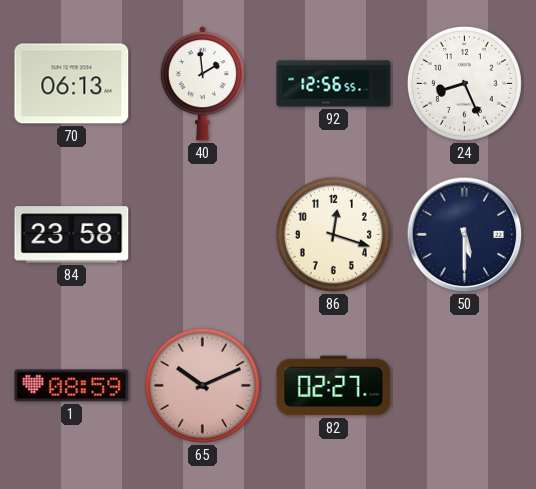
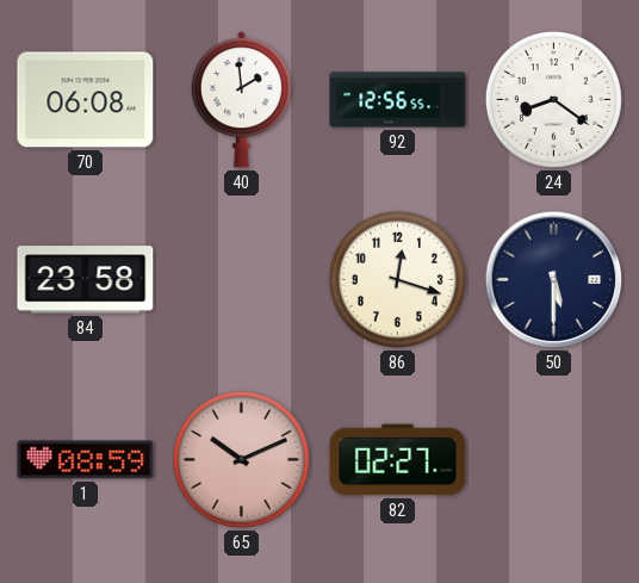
70: 06:13 -> 06:08 (86, 100)
24: 8:26 -> 8:21 (553, 99)
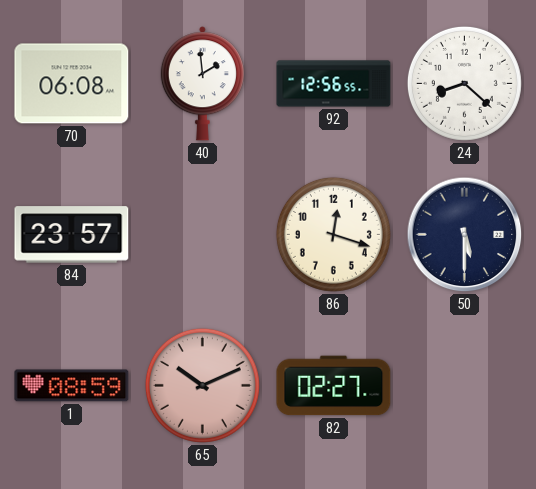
24: 8:21 -> 8:22 (464, 83)
84: 23:58 -> 23:57 (72, 235)
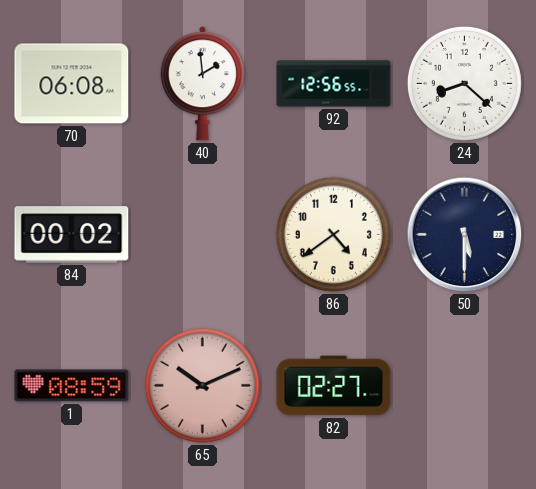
84: 23:57 -> 00:02 (72, 235)
86: 12:18 -> 4:39 (333, 234)
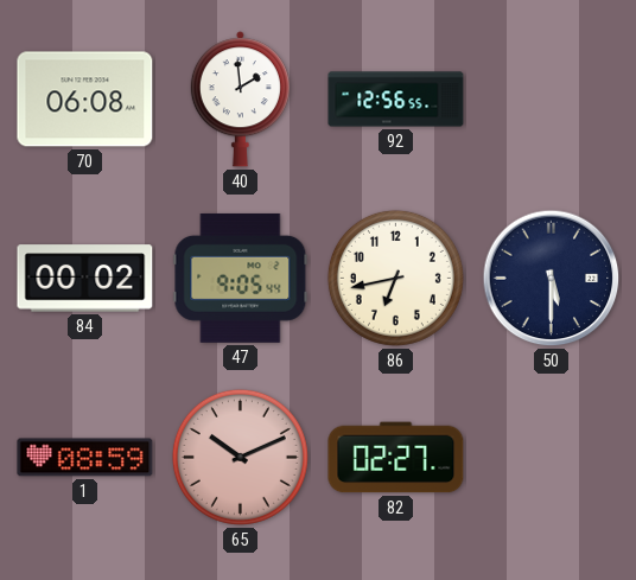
24: 8:22 -> none (464, 83)
47: none -> 9:05 (241, 278)
86: 4:39 -> 6:43 (395, 278)
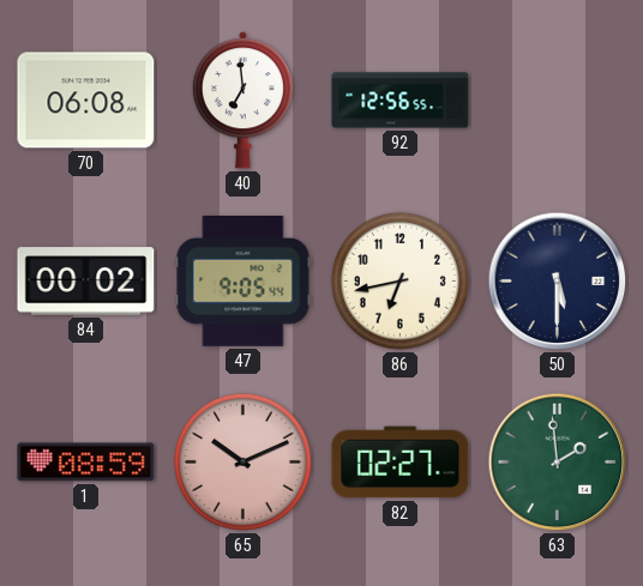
40: 1:59 -> 6:59 (242, 101)
63: none -> 1:59 (558, 463)
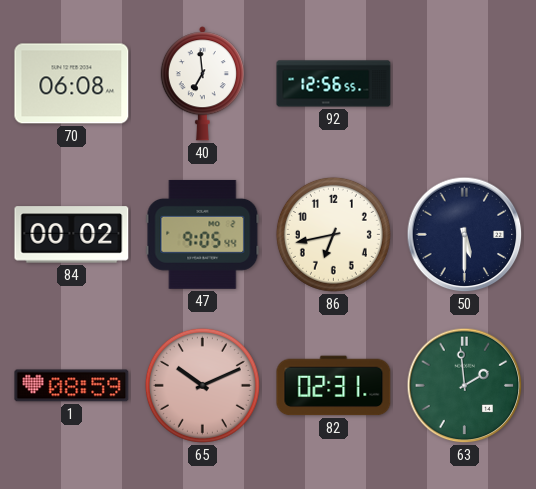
82: 02:27 -> 02:31 (334, 386)
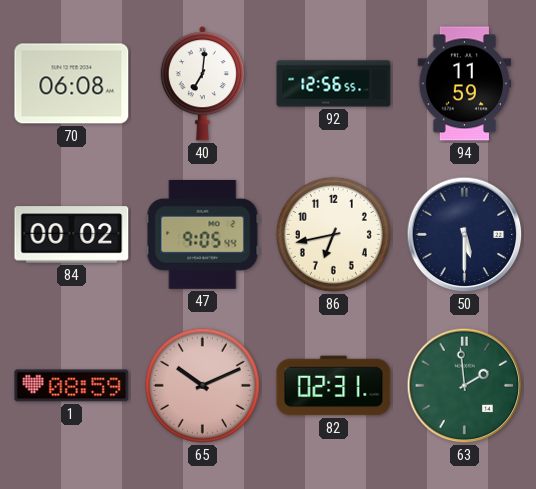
40: 6:59 -> 7:01 (202, 84)
94: none -> 11:59 (464, 84)
